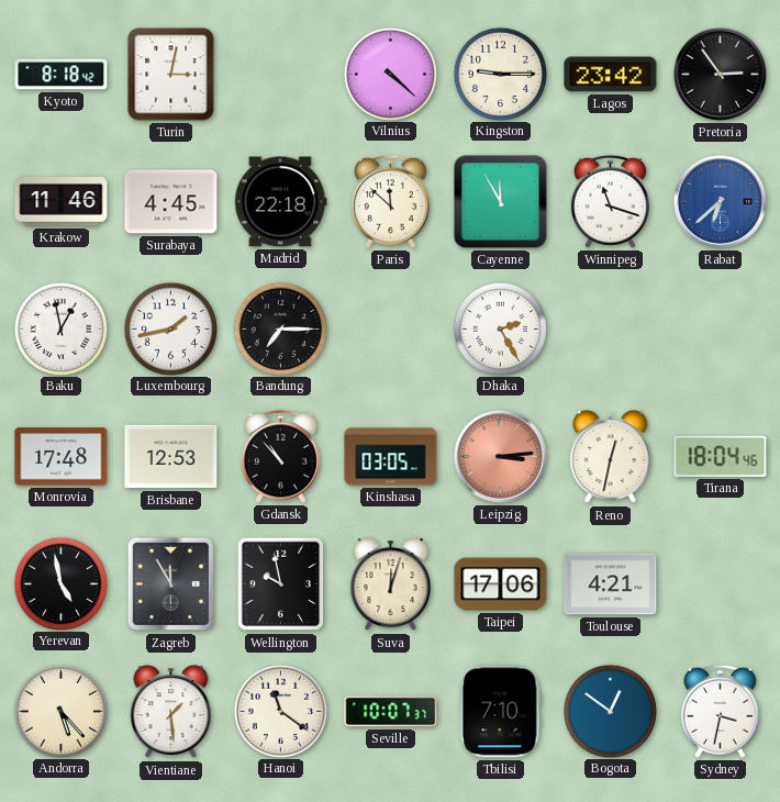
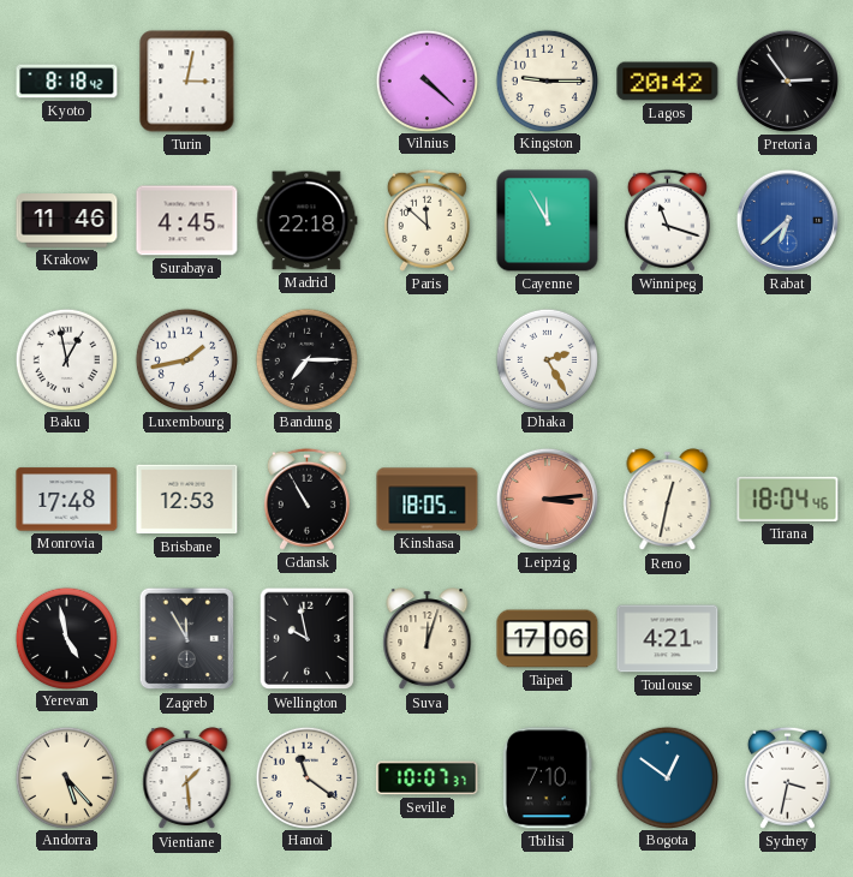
Lagos: 23:42 -> 20:42 (668, 82)
Gdansk: 10:53 -> 10:55 (306, 499)
Kinshasa: 03:05 -> 18:05 (428, 500)
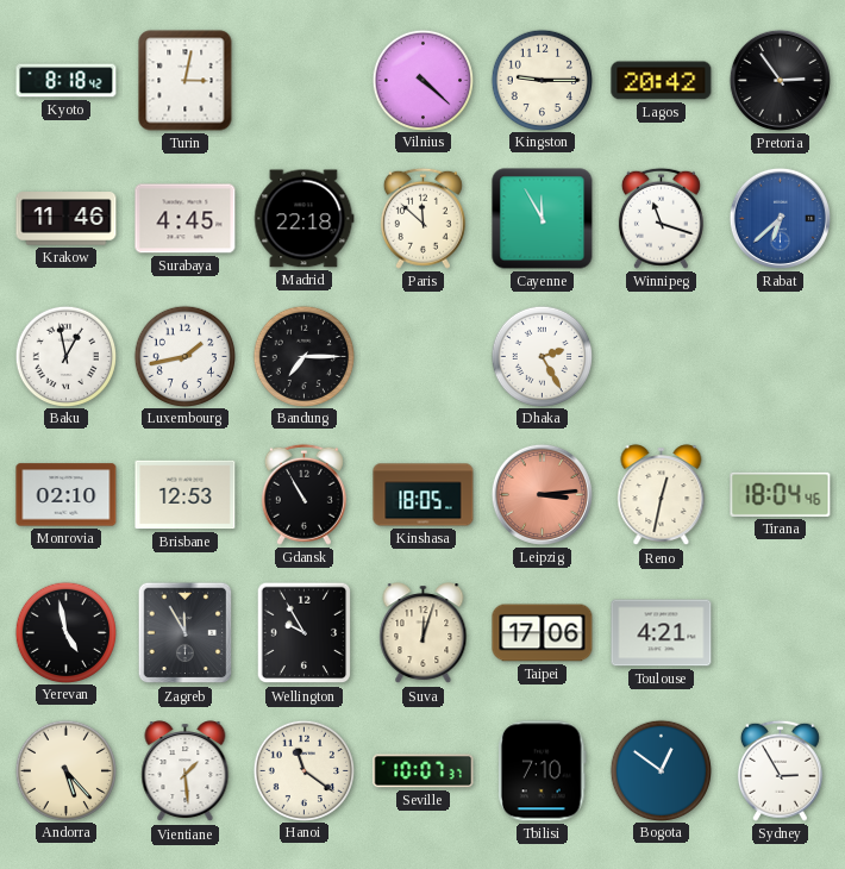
Monrovia: 17:48 -> 02:10 (67, 495)
Wellington: 9:58 -> 9:55 (305, 633)
Sydney: 3:32 -> 2:55 (780, 770)
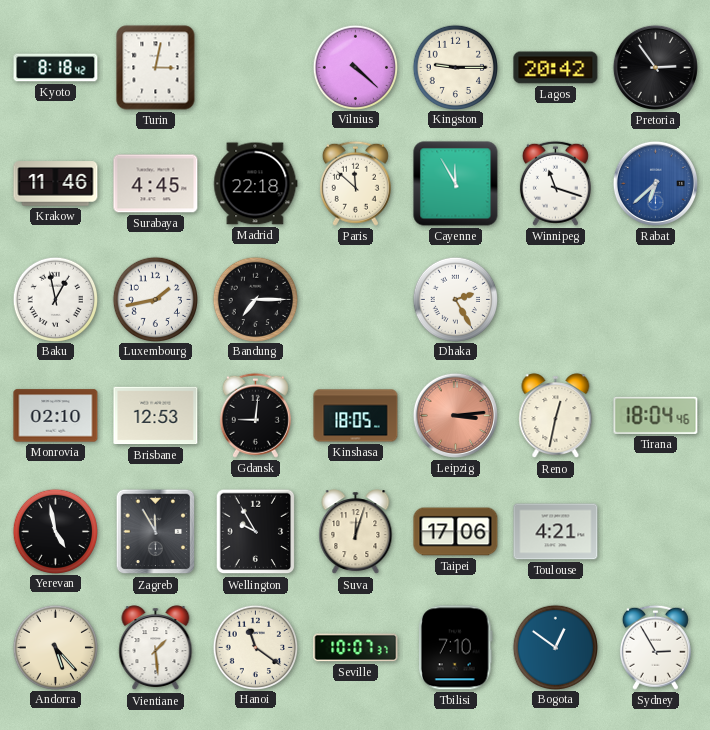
Gdansk: 10:55 -> 9:01 (255, 415)
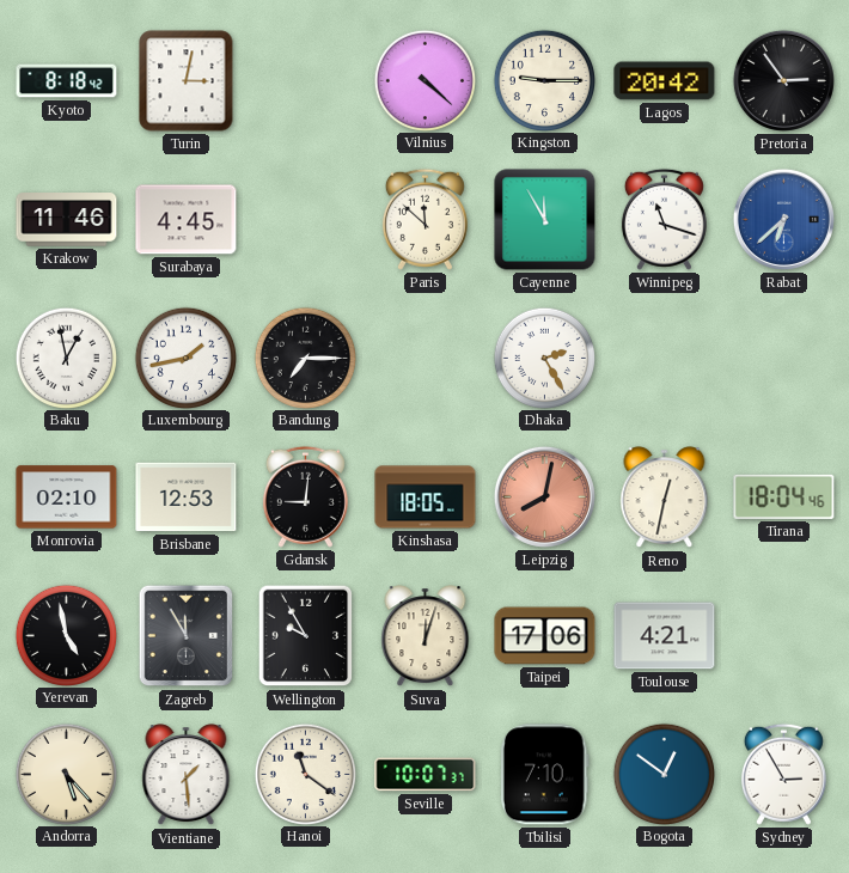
Madrid: 22:18 -> none (256, 184)
Leipzig: 3:14 -> 8:02 (544, 496)
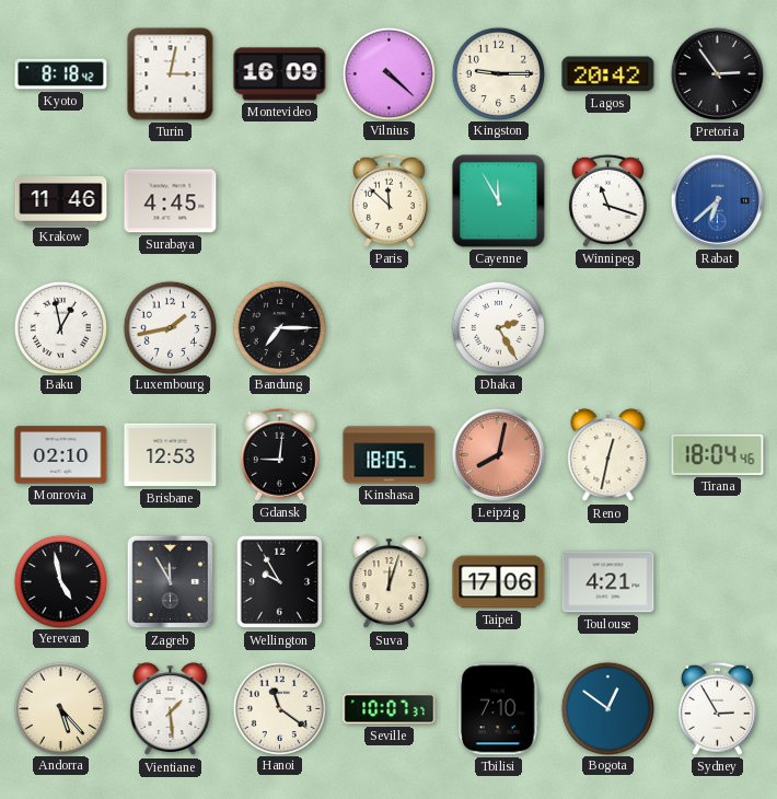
Montevideo: none -> 16:09 (280, 74)
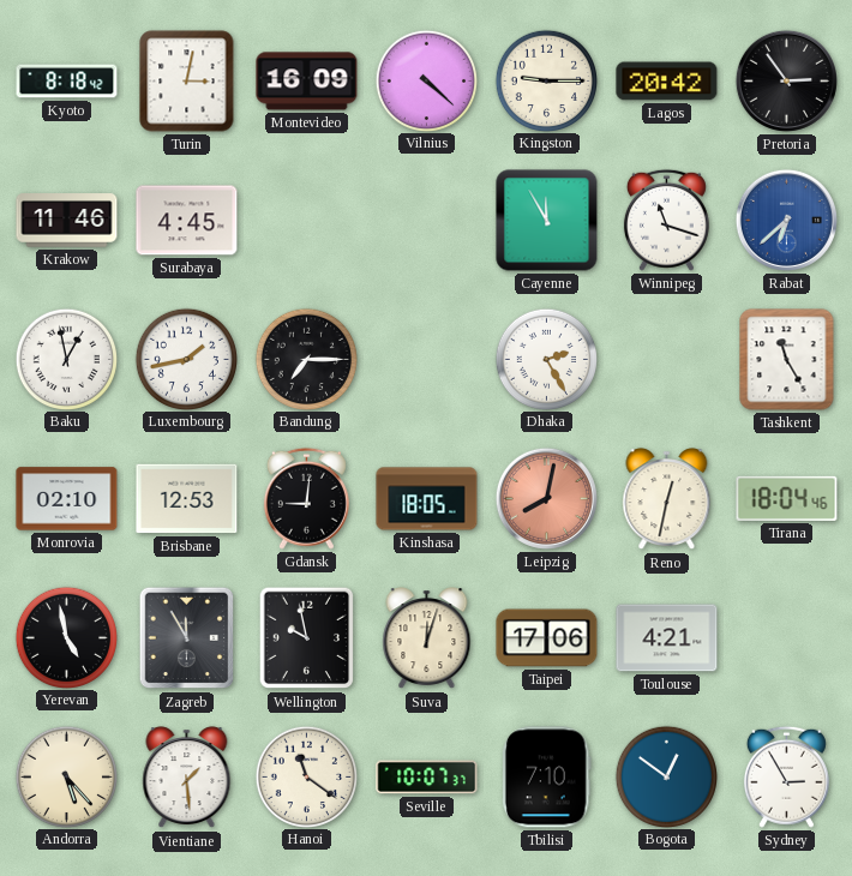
Paris: 11:52 -> none (389, 200)
Tashkent: none -> 11:25 (787, 360)
Wellington: 9:55 -> 9:58 (307, 638)
